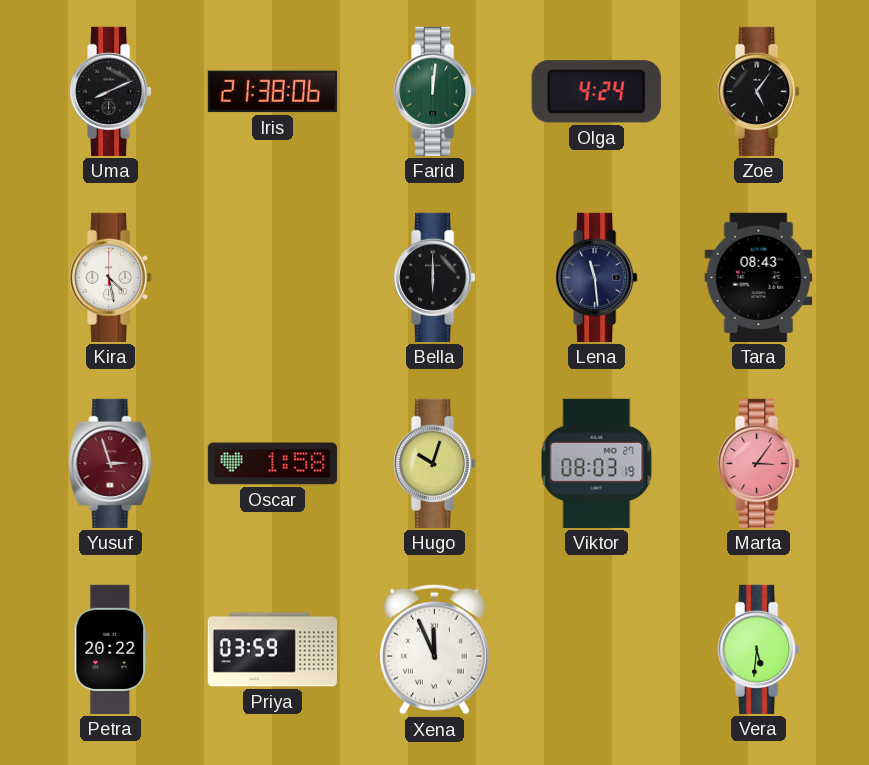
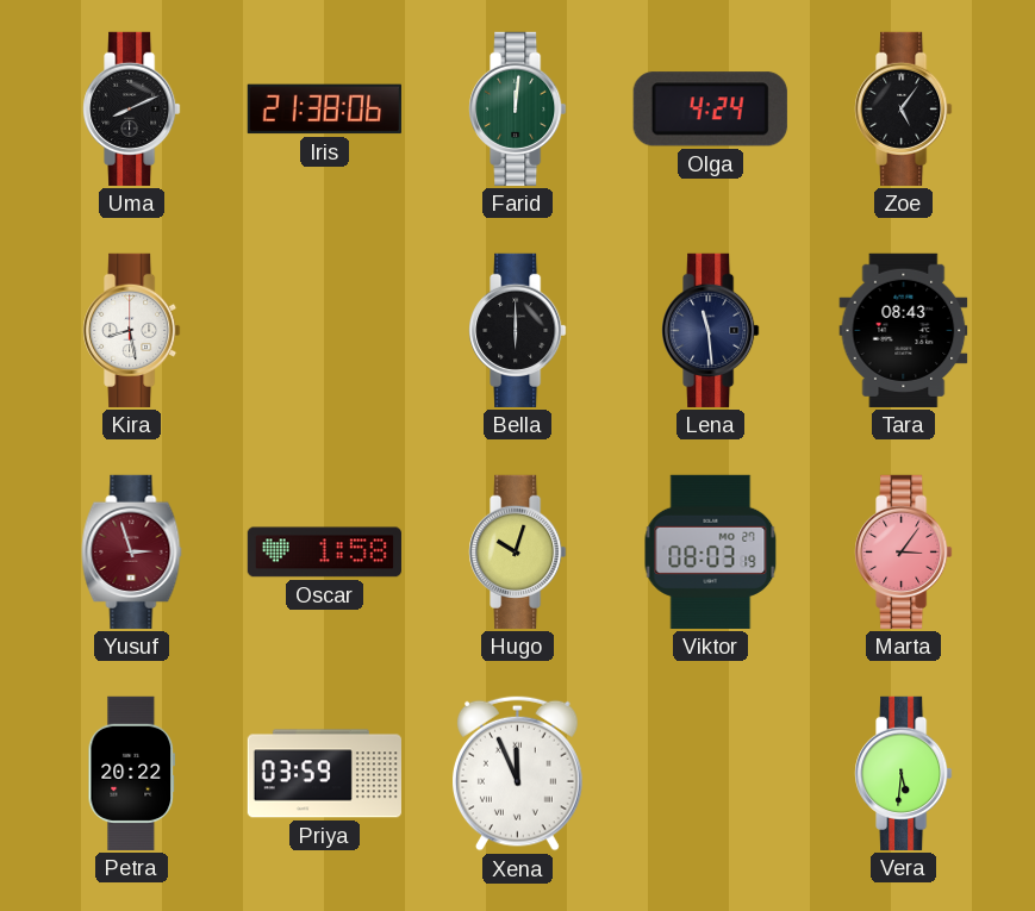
Kira: 4:28 -> 8:28 (132, 330)
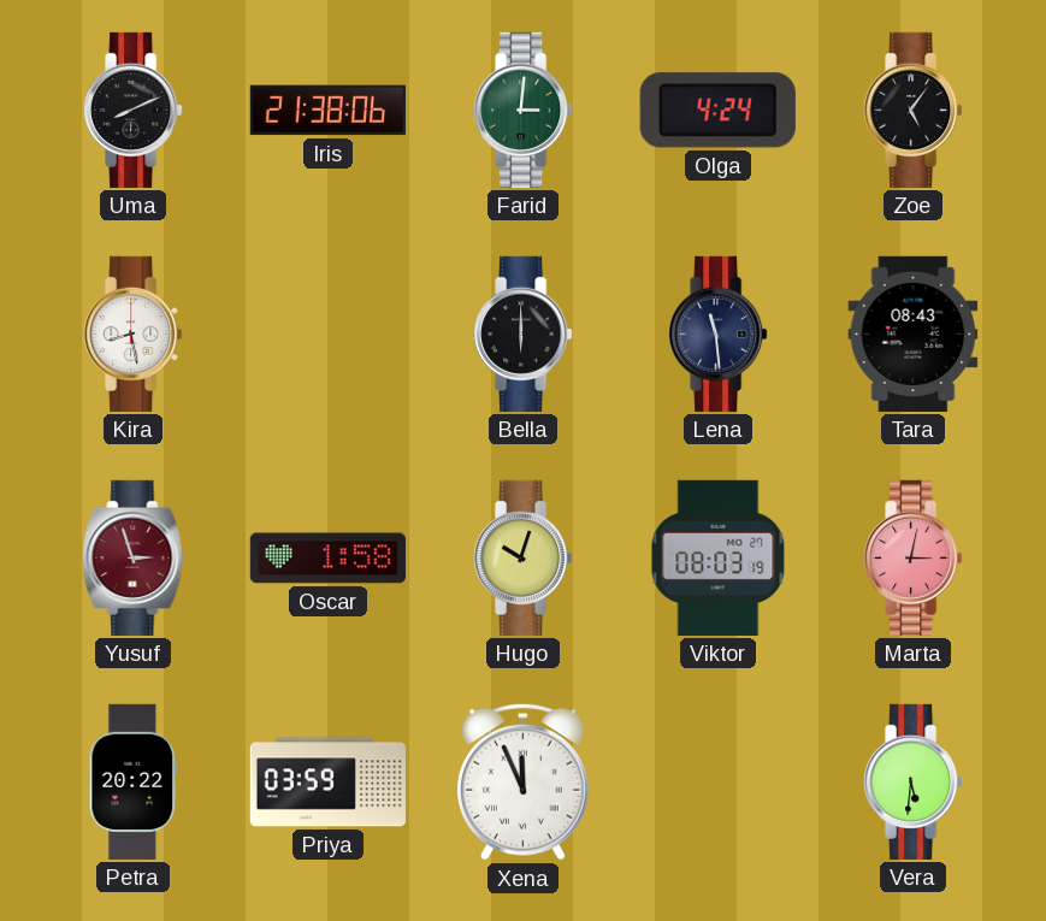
Farid: 12:01 -> 3:01 (524, 110)
Marta: 3:06 -> 3:02 (914, 557)
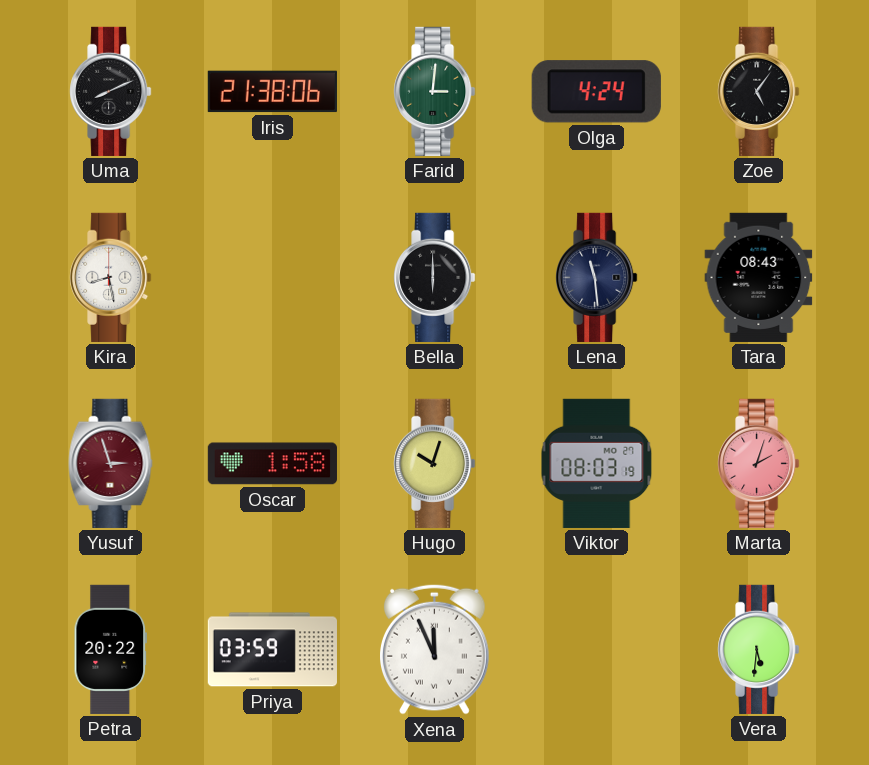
Marta: 3:02 -> 2:03 (759, 463)
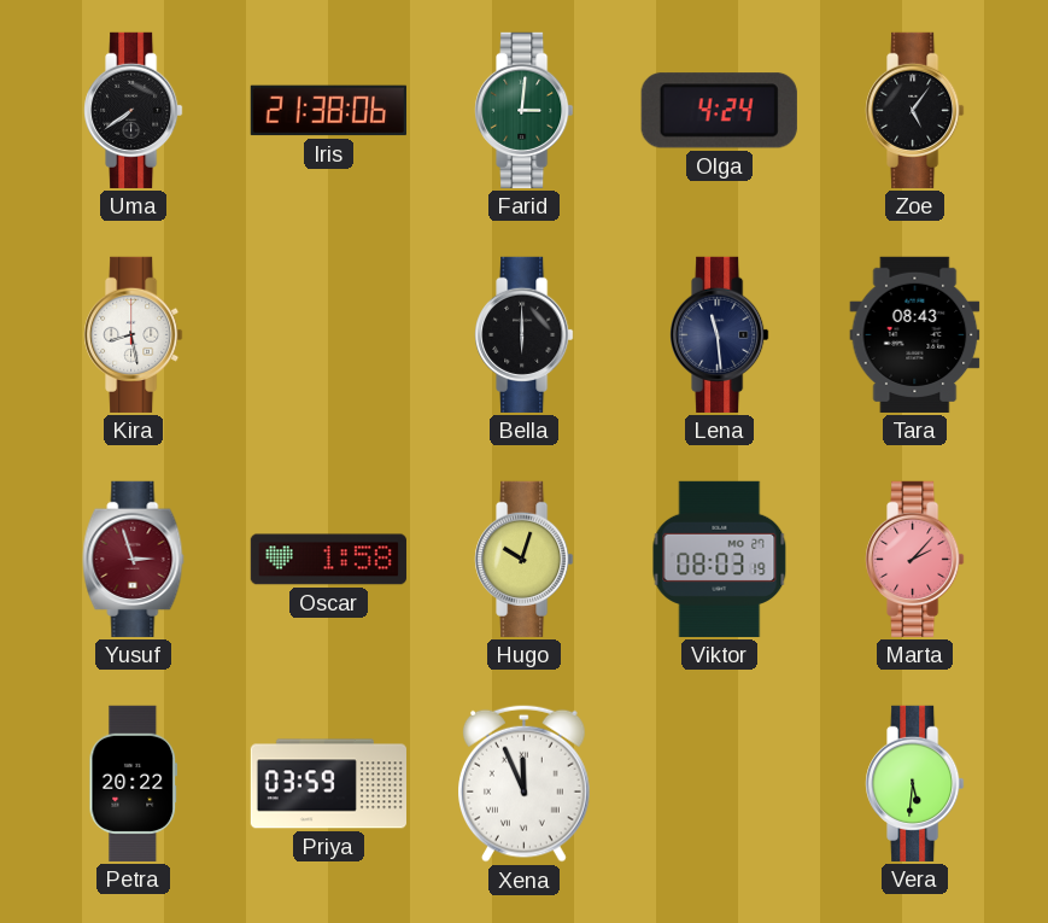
Uma: 8:11 -> 7:39 (134, 110)
Marta: 2:03 -> 2:07 (915, 559)
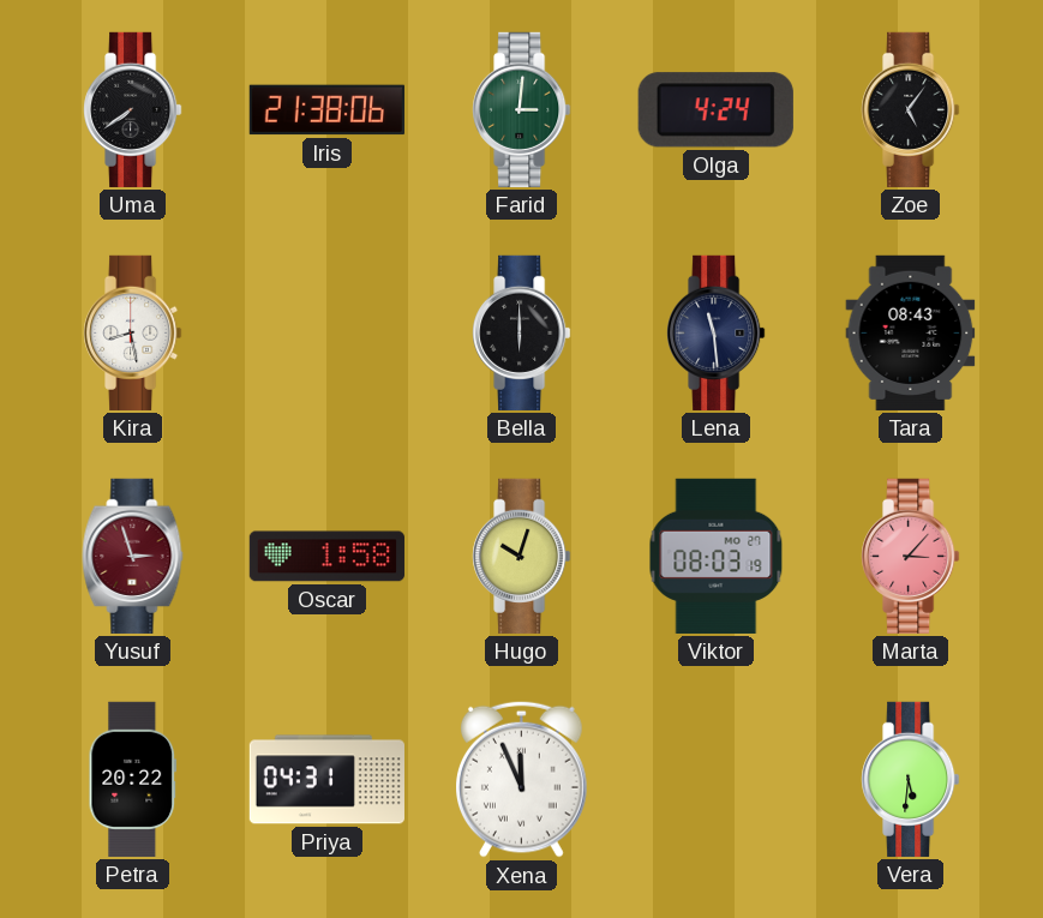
Marta: 2:07 -> 3:07 (911, 556)
Priya: 03:59 -> 04:31 (326, 780)
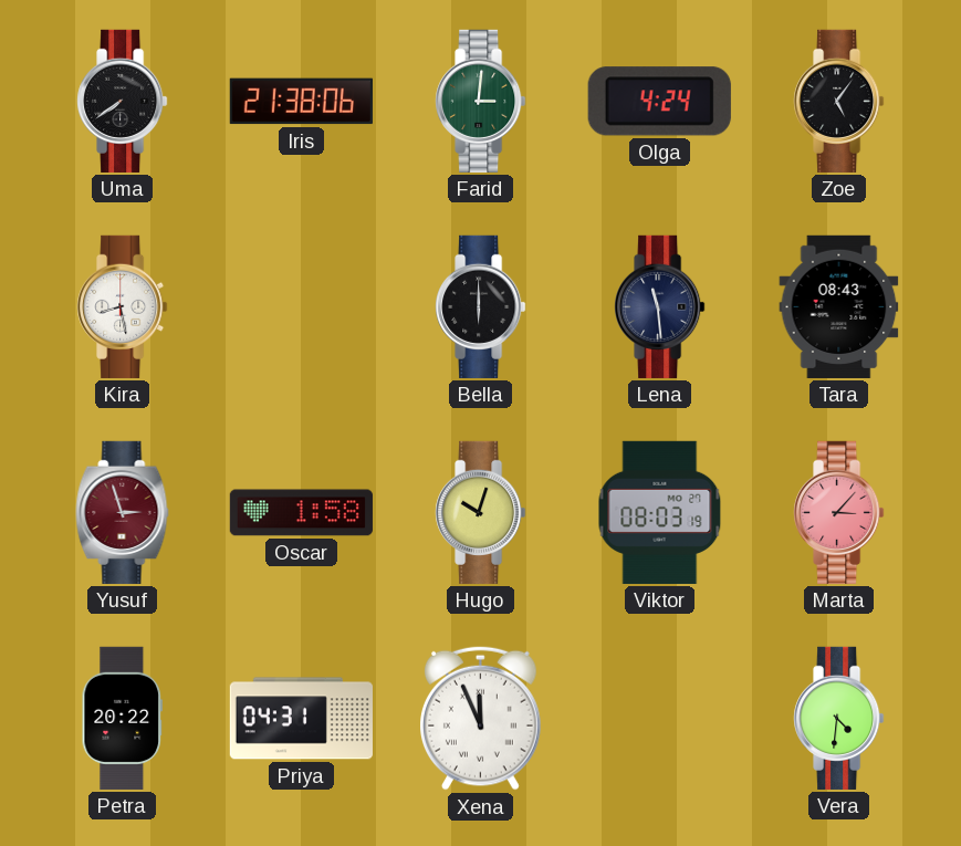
Vera: 5:31 -> 4:31 (839, 718)
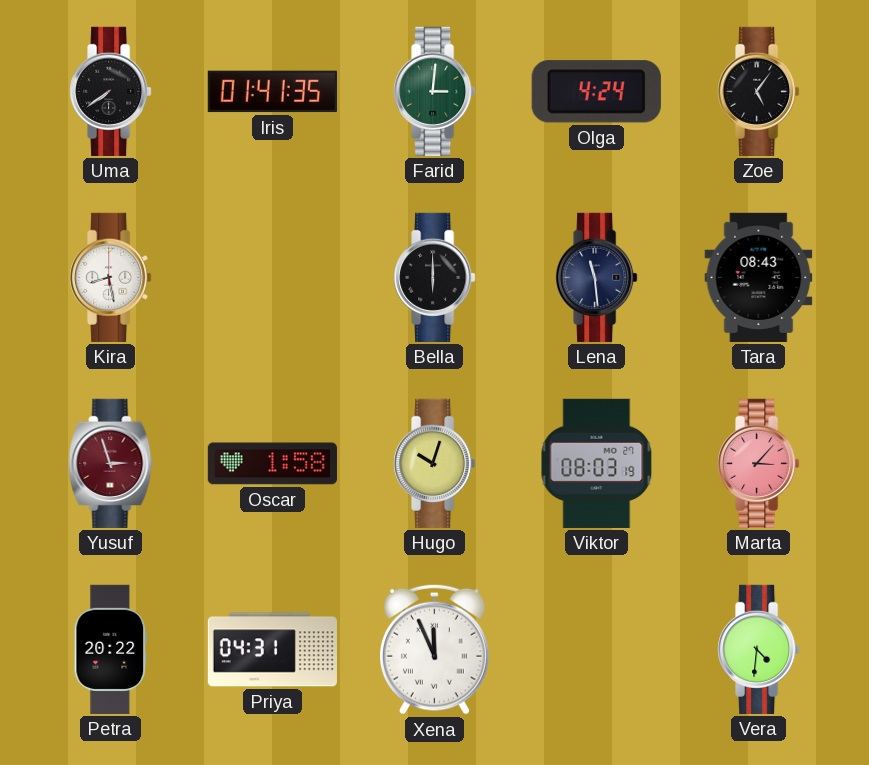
Iris: 21:38 -> 01:41 (272, 92)
